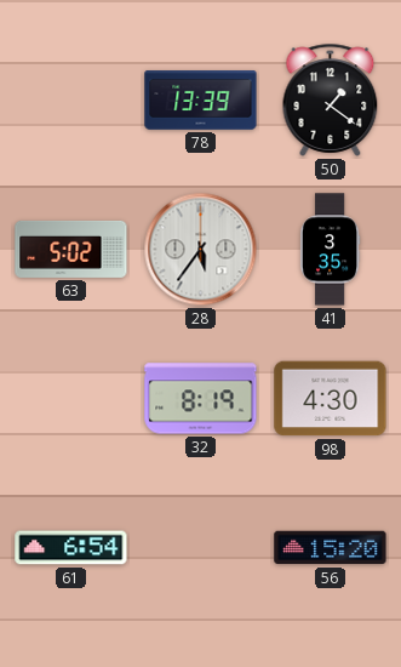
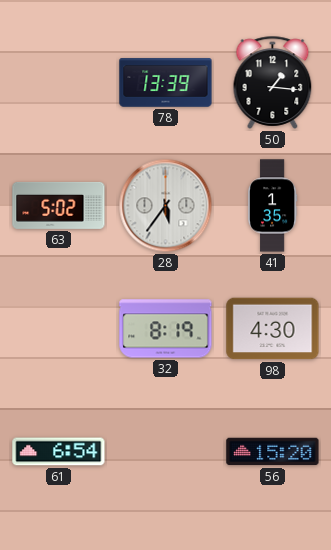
50: 1:21 -> 1:16 (273, 82)
41: 3:35 -> 1:35 (272, 206)
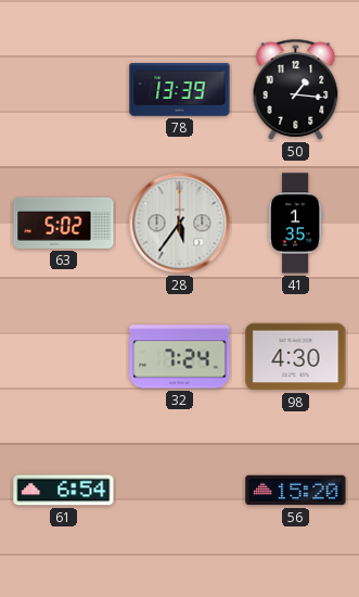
32: 8:19 -> 7:24 (180, 357)
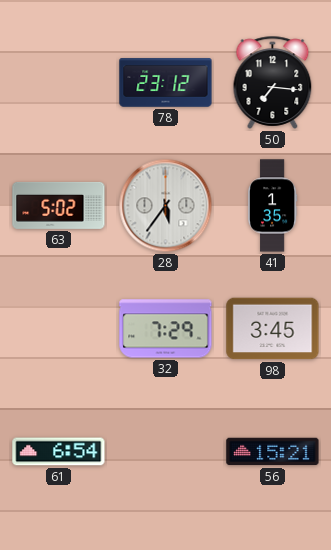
78: 13:39 -> 23:12 (166, 83)
50: 1:16 -> 7:16 (273, 82)
32: 7:24 -> 7:29 (166, 329)
98: 4:30 -> 3:45 (273, 329)
56: 15:20 -> 15:21 (273, 452)
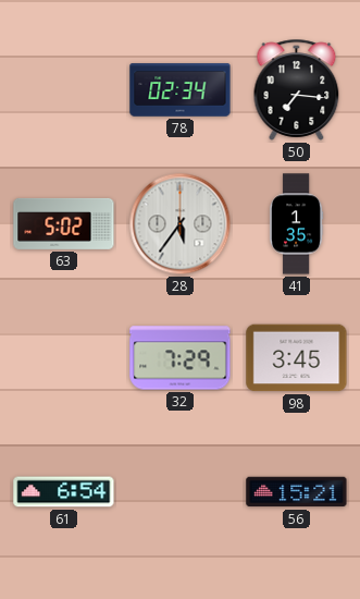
78: 23:12 -> 02:34 (181, 90)
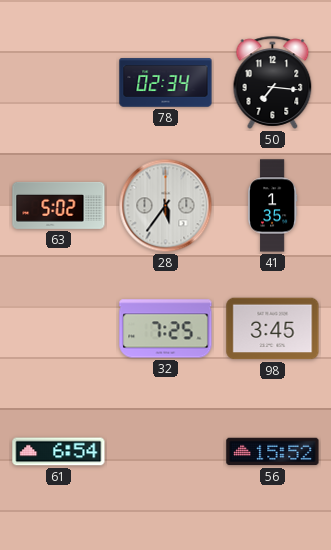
32: 7:29 -> 7:25 (166, 329)
56: 15:21 -> 15:52 (273, 452)
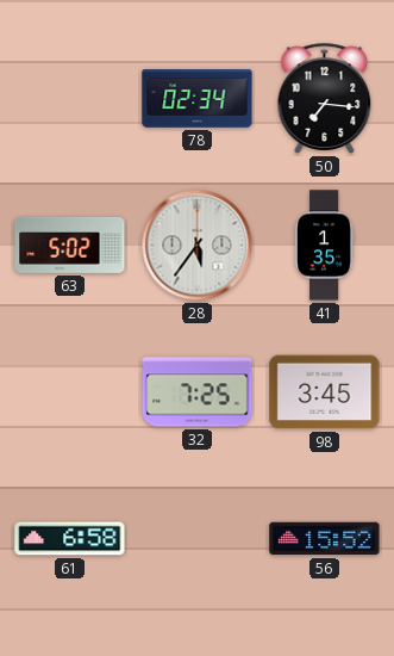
61: 6:54 -> 6:58 (70, 539)
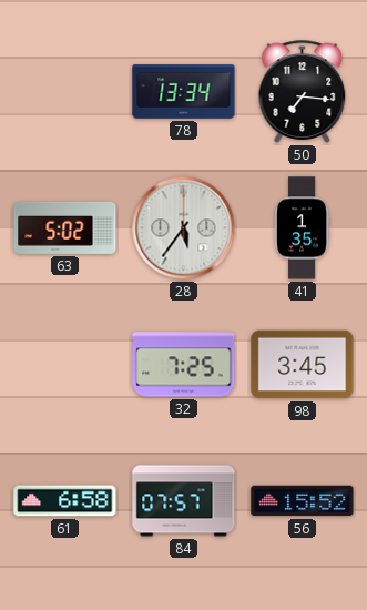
78: 02:34 -> 13:34 (184, 92)
84: none -> 07:57 (184, 501)
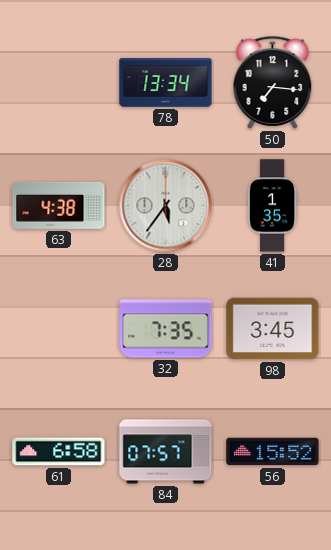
63: 5:02 -> 4:38 (59, 205)
32: 7:25 -> 7:35 (166, 329)
